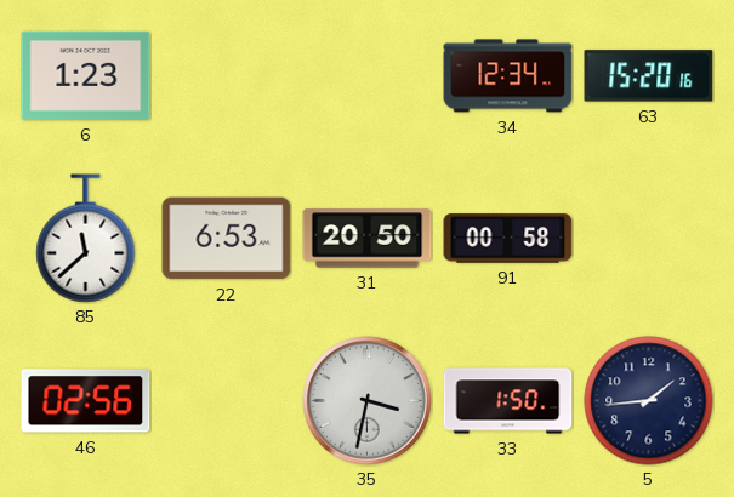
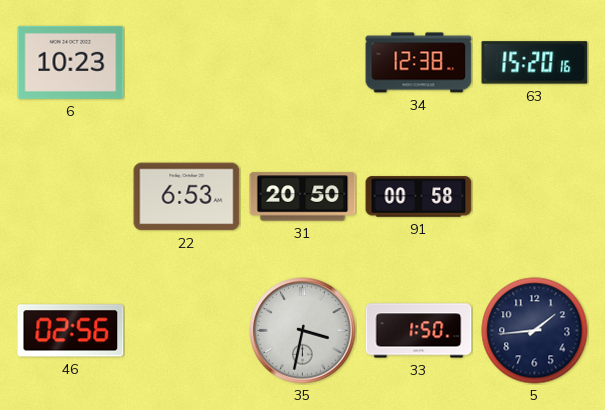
6: 1:23 -> 10:23 (71, 62)
34: 12:34 -> 12:38 (419, 63)
85: 11:38 -> none (86, 239)
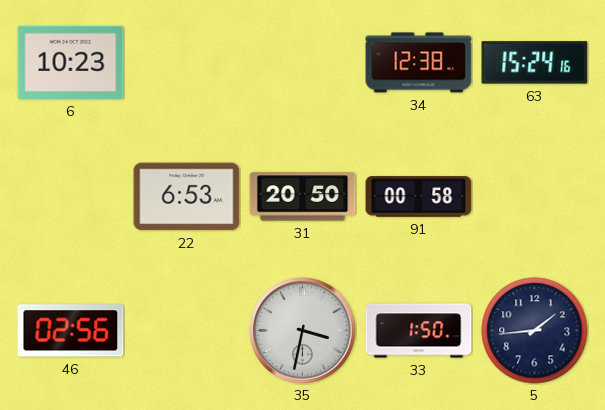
63: 15:20 -> 15:24 (535, 63)
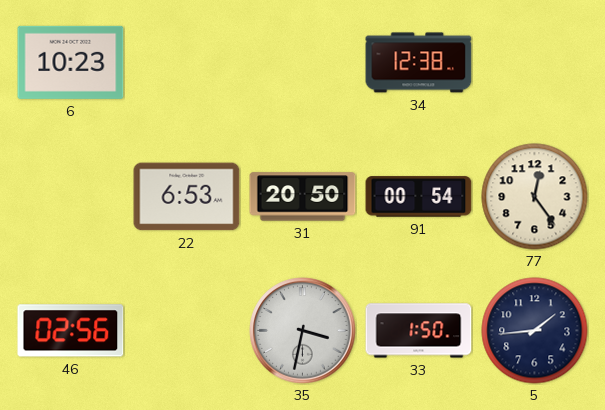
63: 15:24 -> none (535, 63)
91: 00:58 -> 00:54 (419, 197)
77: none -> 12:24 (535, 197)
